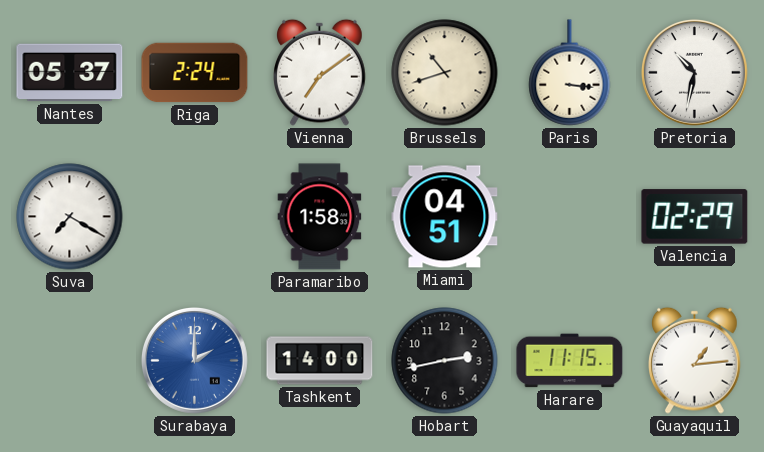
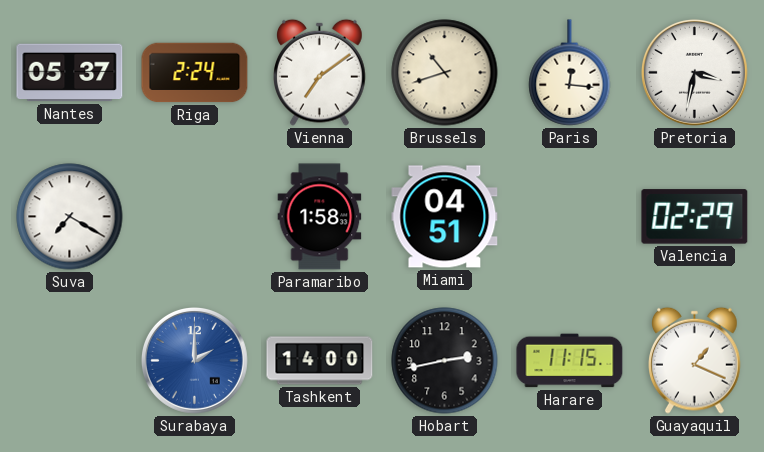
Paris: 3:16 -> 12:16 (570, 73)
Pretoria: 10:32 -> 3:32 (694, 72)
Guayaquil: 1:14 -> 1:19 (695, 360)
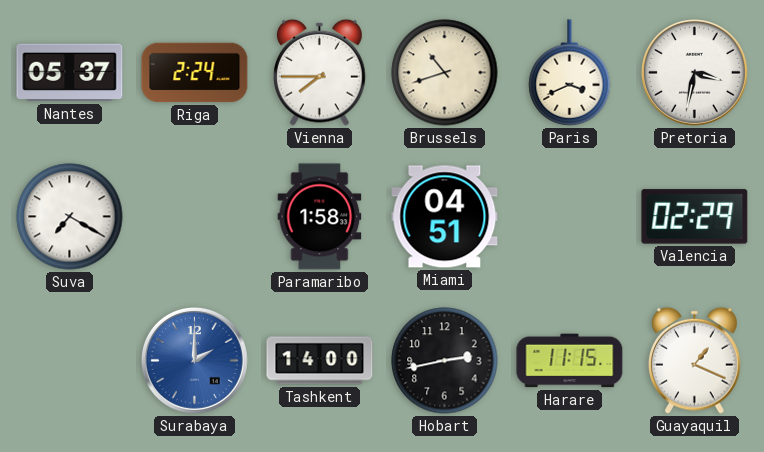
Vienna: 7:09 -> 7:45 (320, 72)
Paris: 12:16 -> 3:41 (570, 73)
